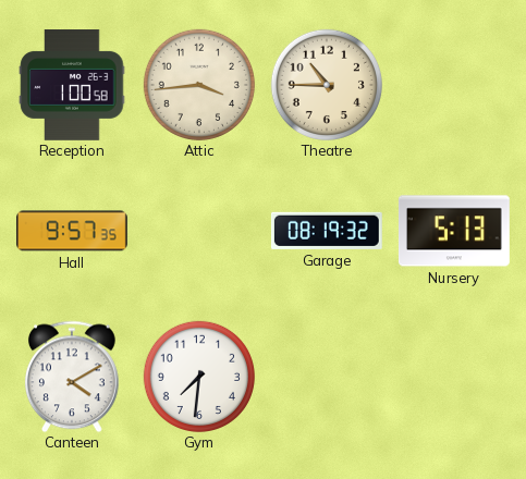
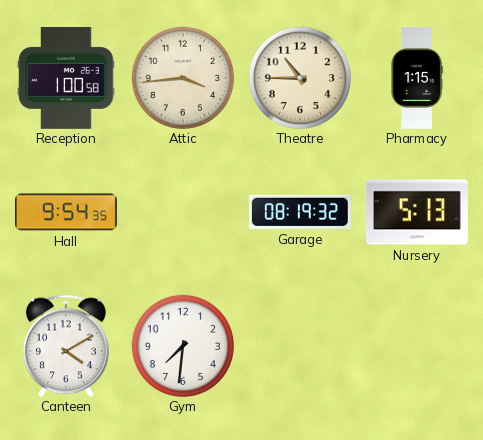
Pharmacy: none -> 1:15 (417, 78)
Hall: 9:57 -> 9:54 (66, 212)
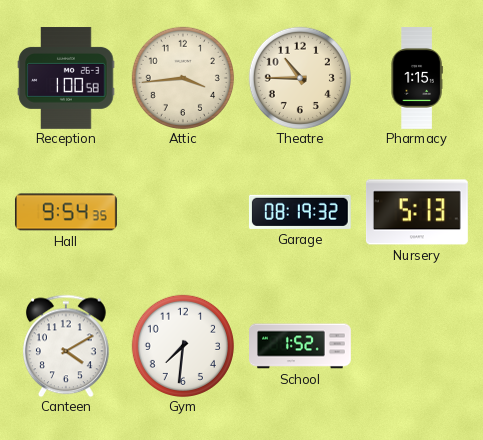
School: none -> 1:52 (300, 346)
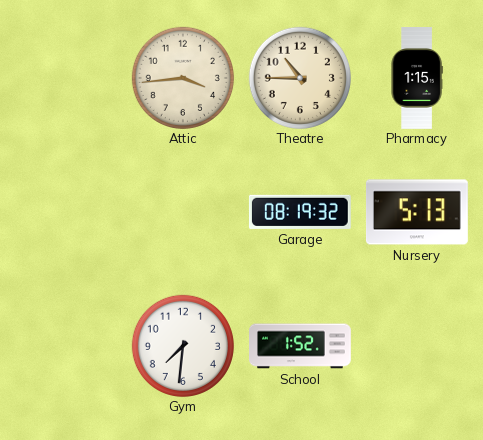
Reception: 1:00 -> none (66, 79)
Hall: 9:54 -> none (66, 212)
Canteen: 4:10 -> none (66, 346)
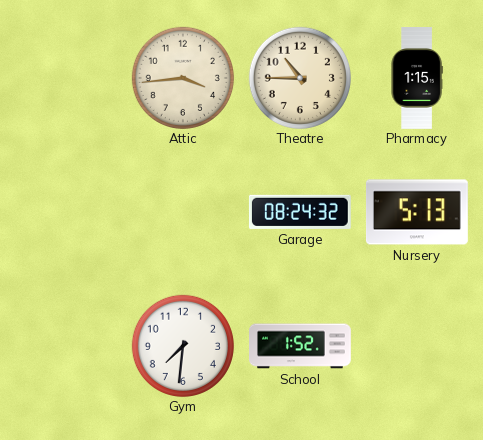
Garage: 08:19 -> 08:24 (300, 212)
